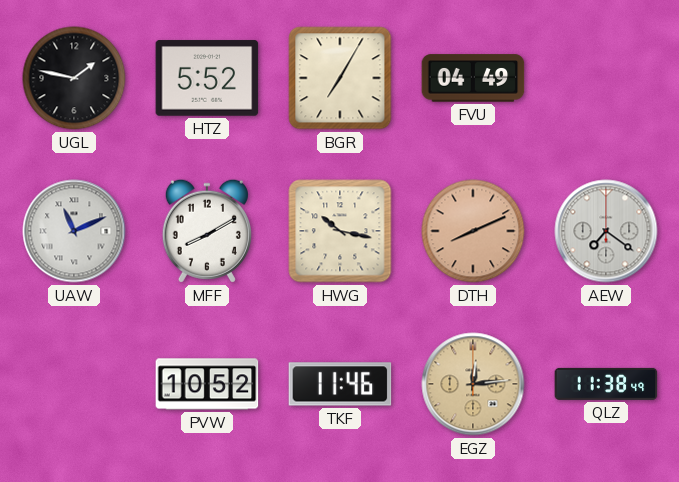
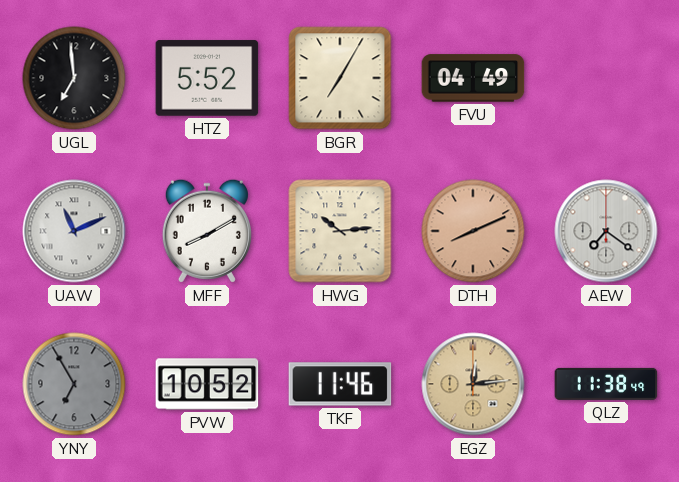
UGL: 1:47 -> 6:59 (74, 78)
HWG: 10:17 -> 10:14 (340, 231)
YNY: none -> 6:55 (74, 384)
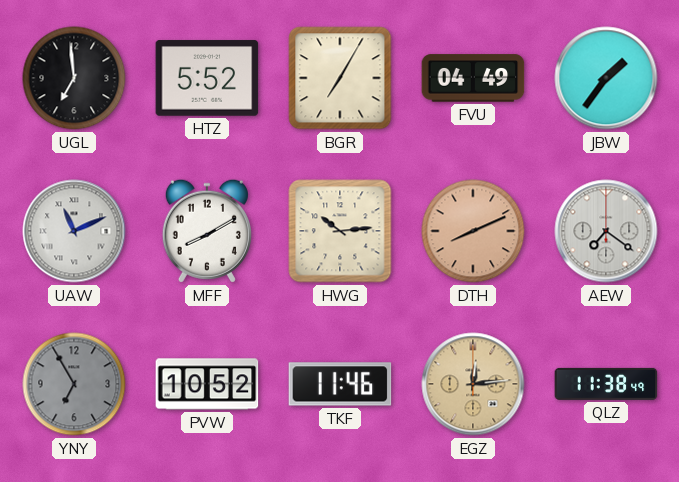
JBW: none -> 1:36 (606, 78)
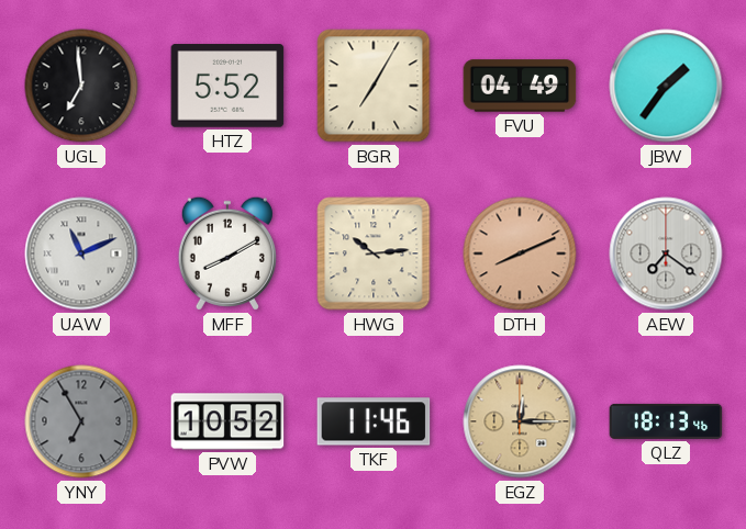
EGZ: 12:14 -> 12:15 (520, 421)
QLZ: 11:38 -> 18:13 (666, 421)
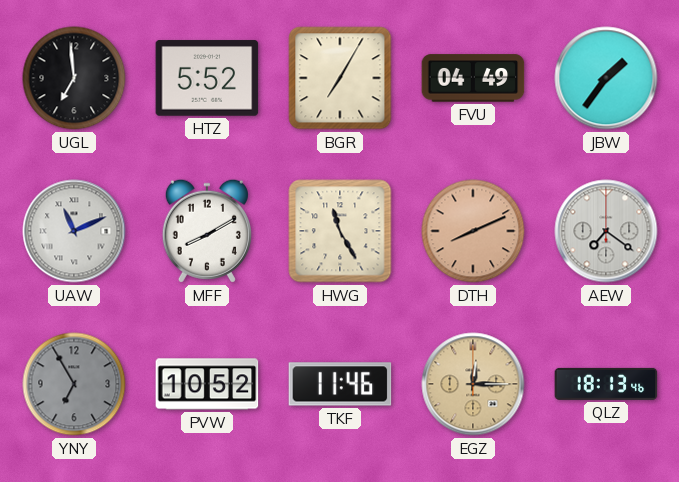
HWG: 10:14 -> 11:25 (340, 231)
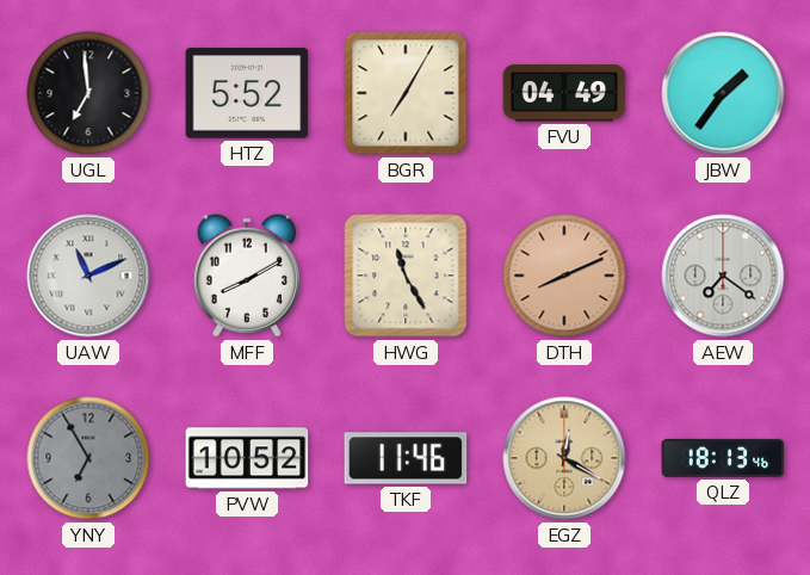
EGZ: 12:15 -> 12:20 (564, 458)
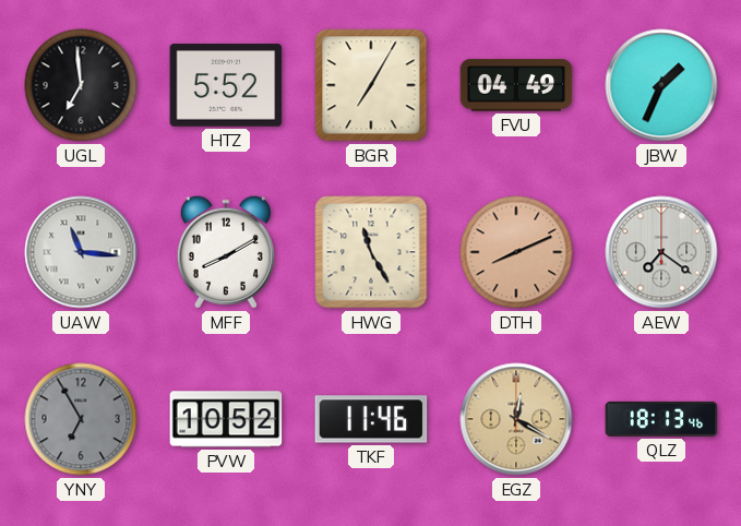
JBW: 1:36 -> 1:34 (661, 85)
UAW: 11:11 -> 11:16 (81, 252)
